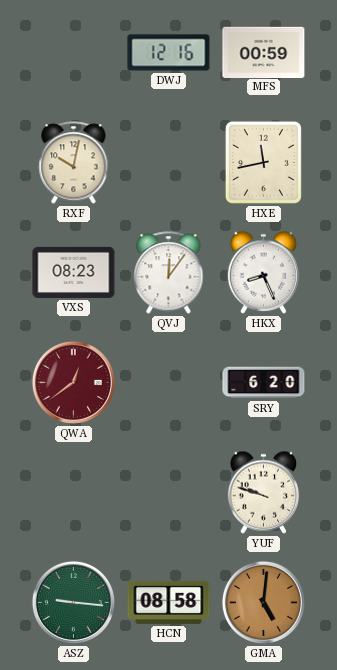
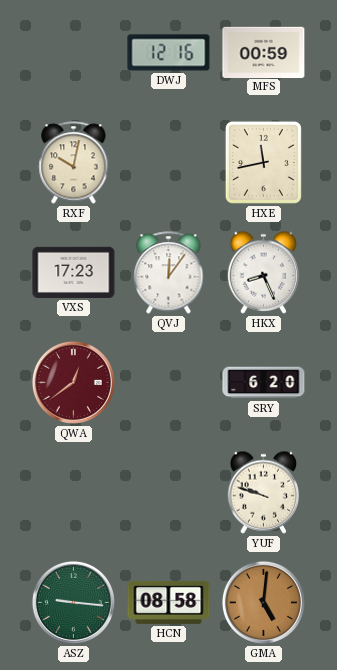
VXS: 08:23 -> 17:23 (74, 272)
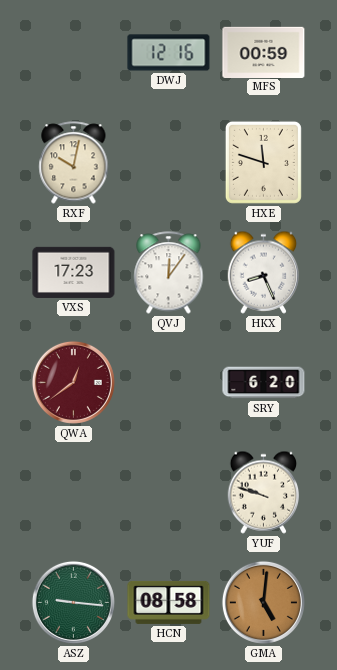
HXE: 11:43 -> 11:48 (263, 162)
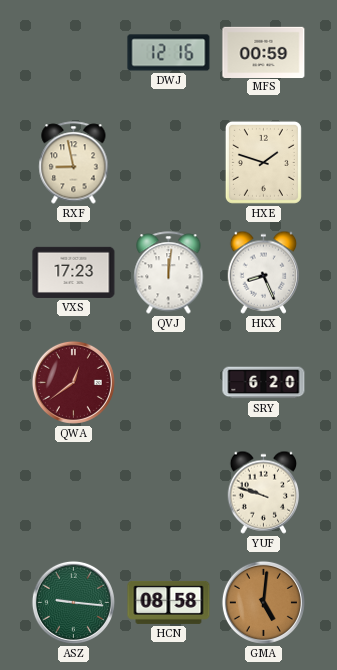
RXF: 10:02 -> 8:58 (74, 163)
HXE: 11:48 -> 1:48 (263, 162)
QVJ: 12:06 -> 12:01 (169, 273)
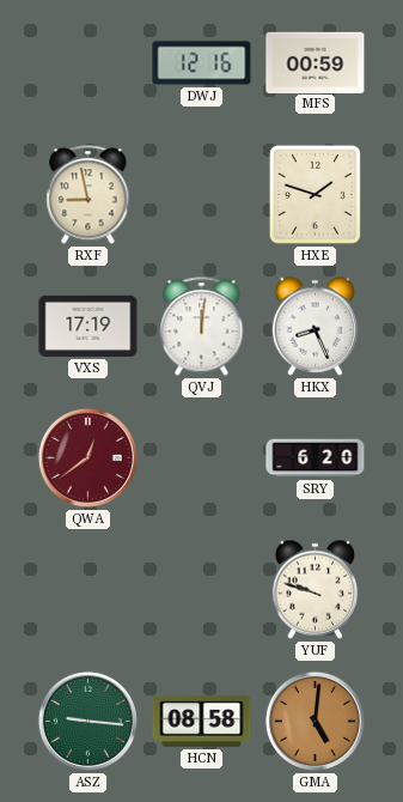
VXS: 17:23 -> 17:19 (88, 326)
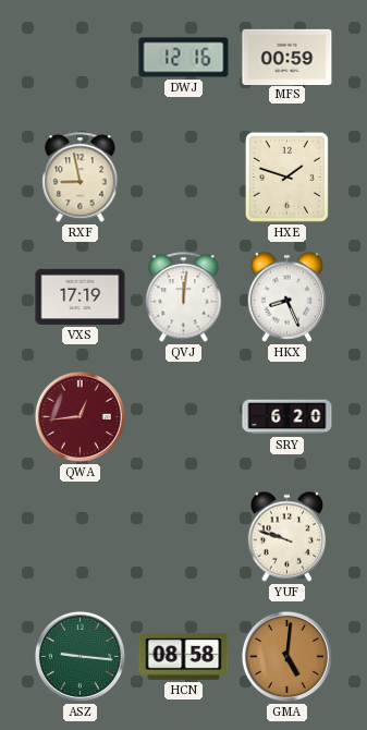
QWA: 12:39 -> 12:44 (79, 416)
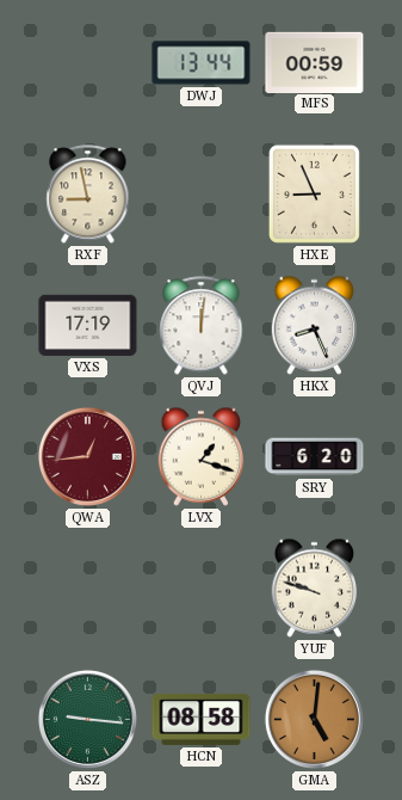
DWJ: 12:16 -> 13:44 (202, 63)
HXE: 1:48 -> 8:56 (314, 193)
LVX: none -> 1:18 (202, 456)
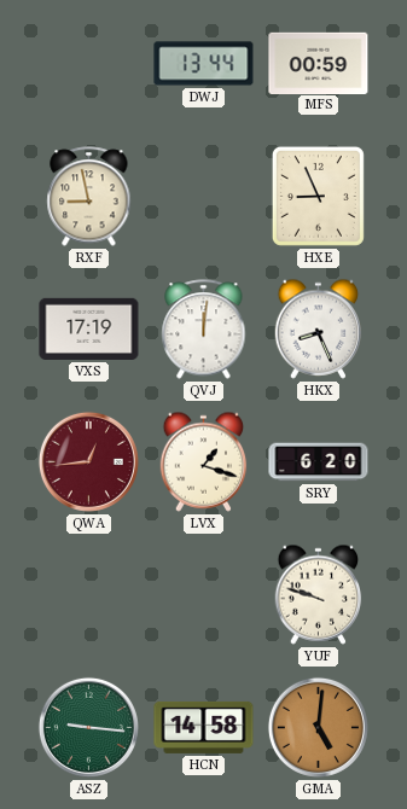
HCN: 08:58 -> 14:58 (204, 727)
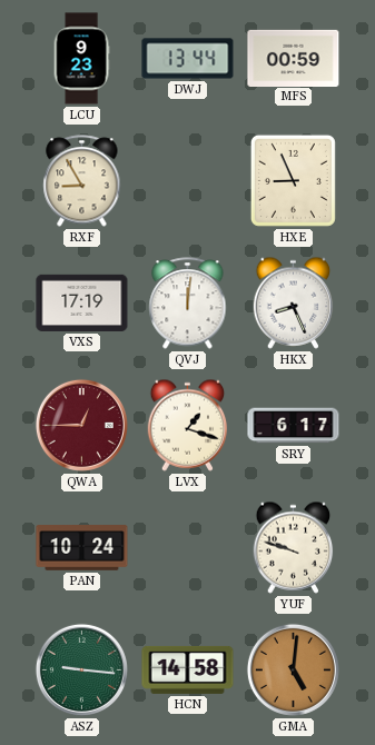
LCU: none -> 9:23 (81, 59)
RXF: 8:58 -> 8:55 (82, 181)
QWA: 12:44 -> 12:45 (81, 425)
SRY: 6:20 -> 6:17 (294, 426)
PAN: none -> 10:24 (82, 548)
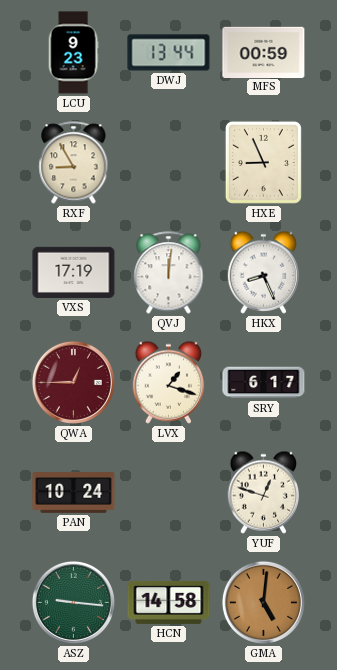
YUF: 9:48 -> 12:48 (264, 492)
